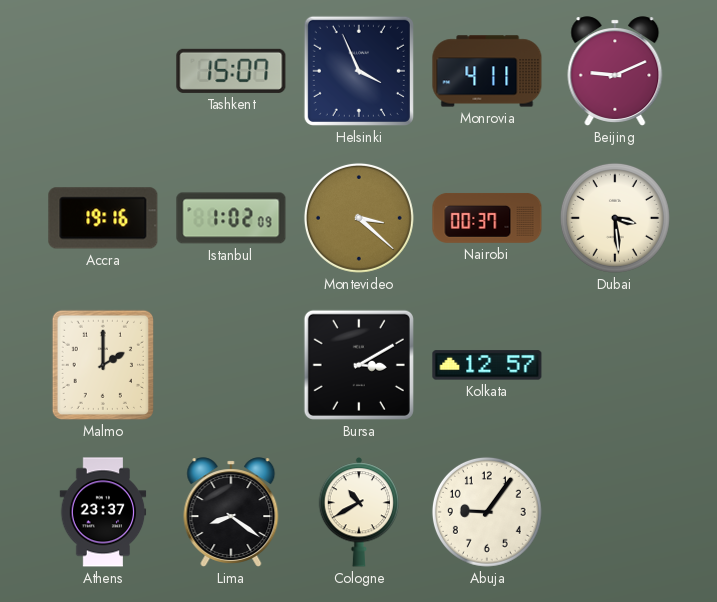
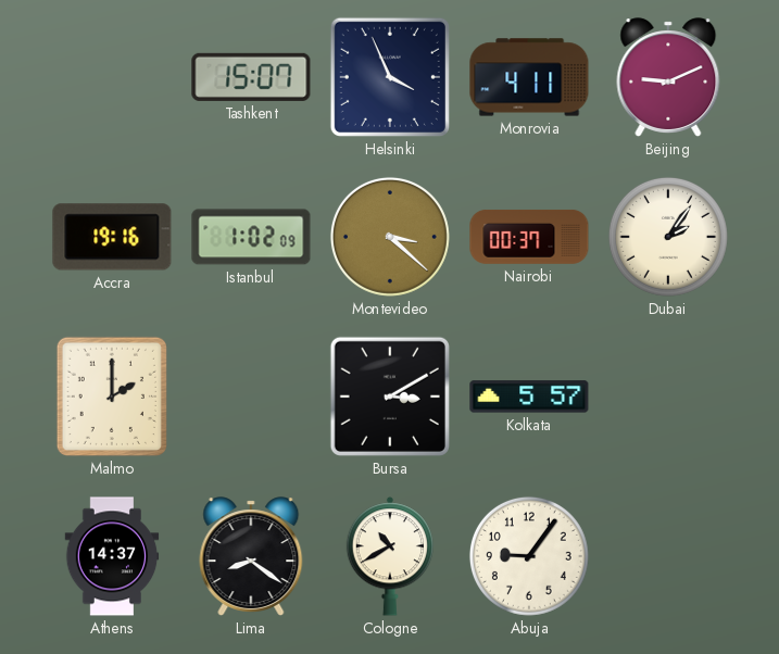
Dubai: 3:29 -> 2:06 (668, 237)
Kolkata: 12:57 -> 5:57 (529, 397)
Athens: 23:37 -> 14:37 (112, 556)
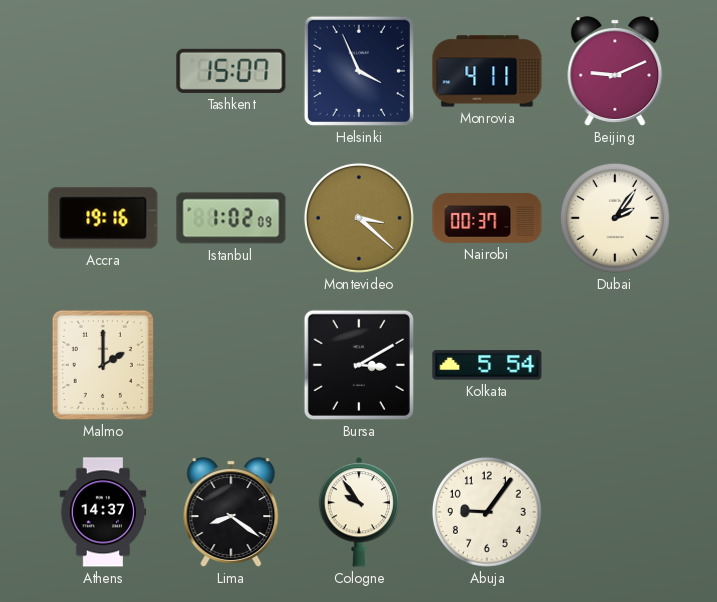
Kolkata: 5:57 -> 5:54 (487, 365)
Cologne: 10:40 -> 9:54 (359, 512)
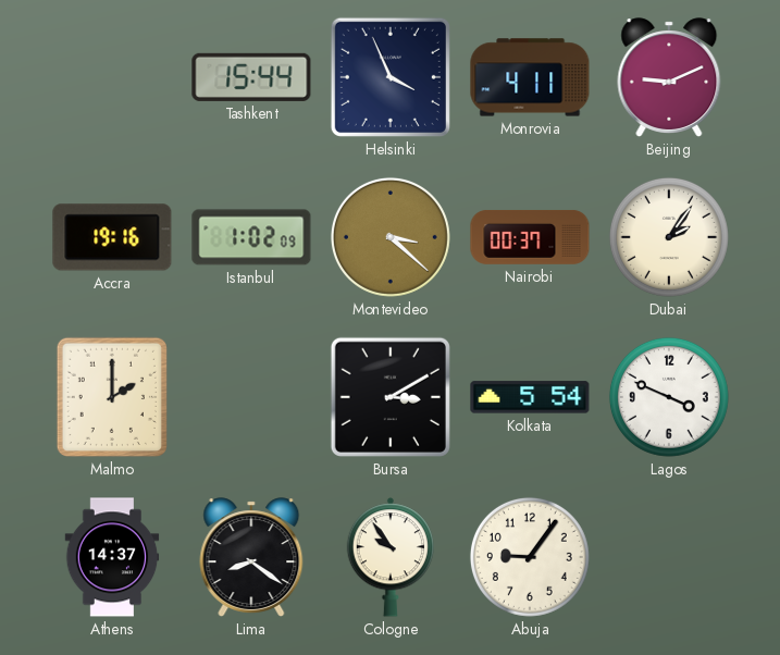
Tashkent: 15:07 -> 15:44 (251, 77)
Lagos: none -> 3:49 (669, 397)
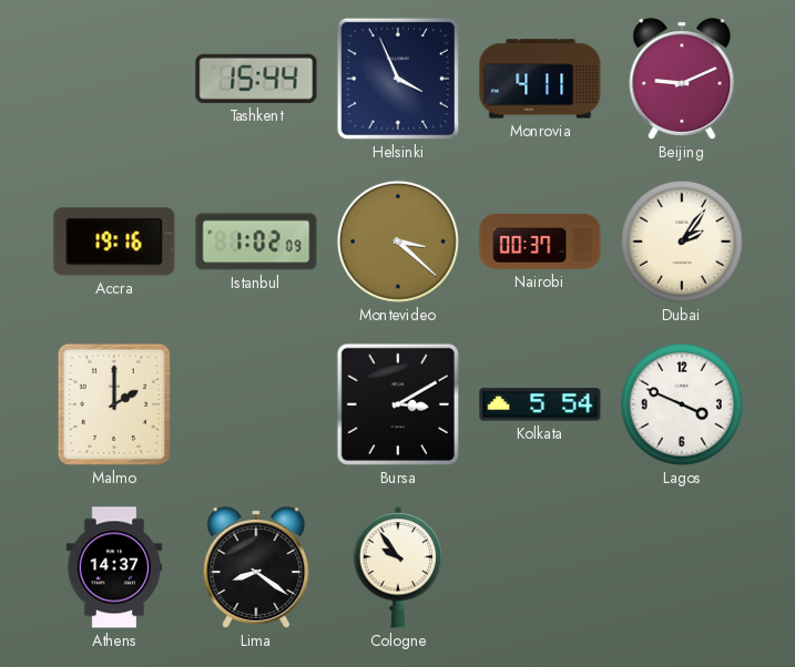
Abuja: 9:06 -> none (530, 557)
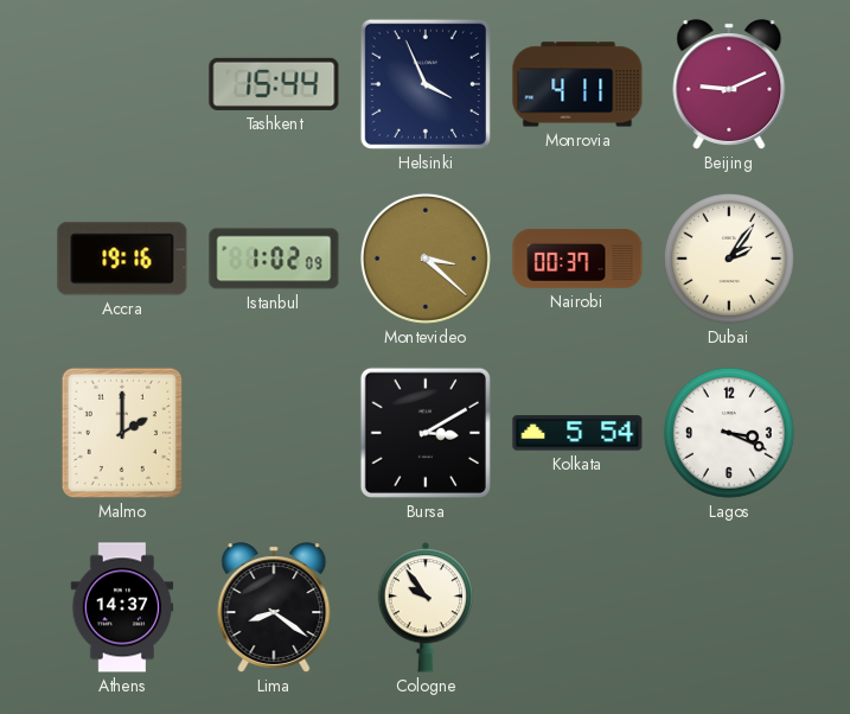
Lagos: 3:49 -> 3:19 (729, 433)
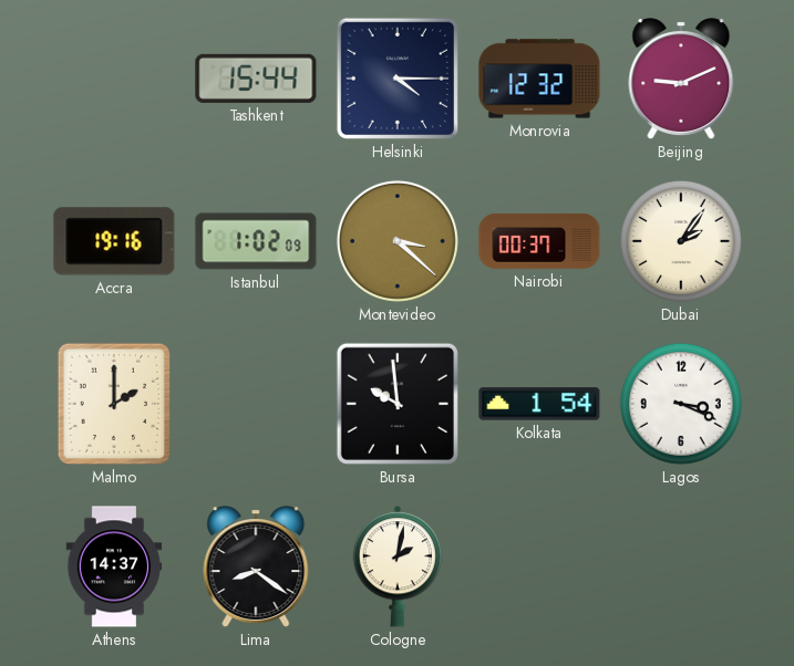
Helsinki: 3:56 -> 4:15 (398, 79)
Monrovia: 4:11 -> 12:32 (539, 79)
Bursa: 3:10 -> 9:59 (398, 404)
Kolkata: 5:54 -> 1:54 (539, 404)
Cologne: 9:54 -> 2:02 (398, 566)
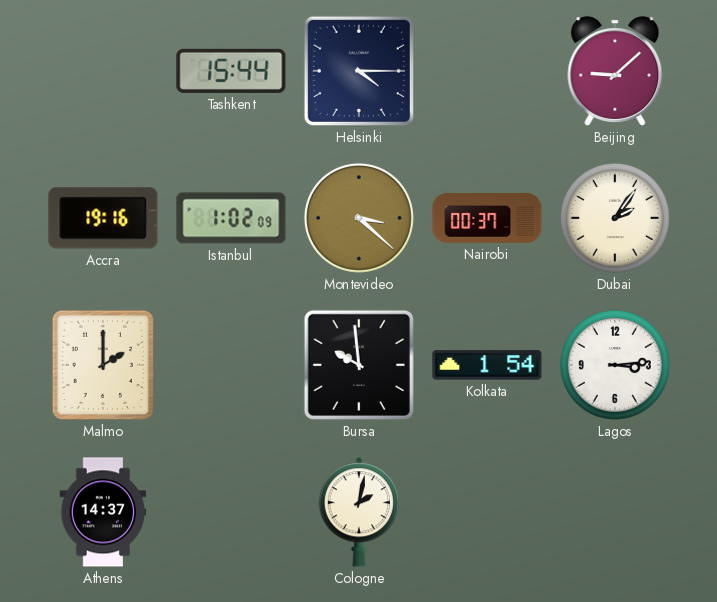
Monrovia: 12:32 -> none (539, 79)
Beijing: 9:11 -> 9:08 (615, 71)
Lagos: 3:19 -> 3:14 (615, 365)
Lima: 8:21 -> none (256, 566)
